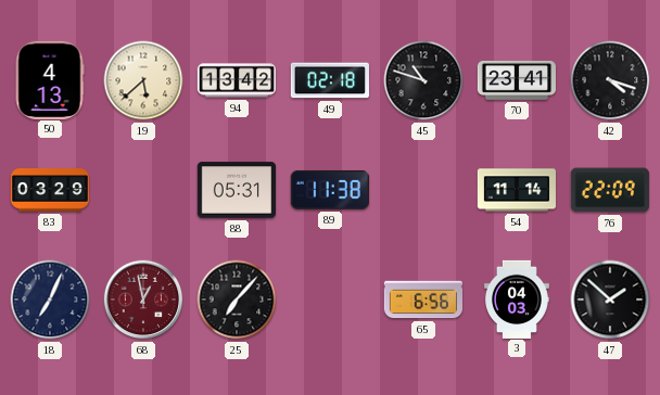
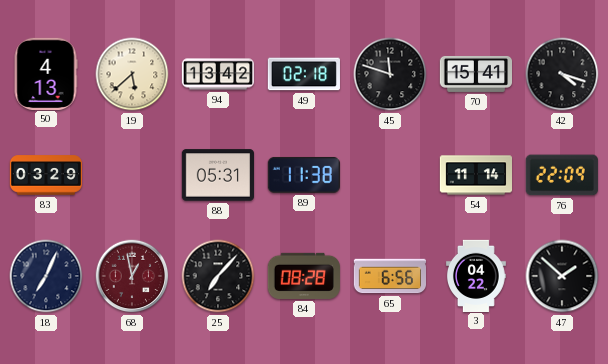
45: 10:48 -> 11:48 (390, 74)
70: 23:41 -> 15:41 (475, 74)
84: none -> 08:28 (304, 276)
3: 04:03 -> 04:22 (476, 275)
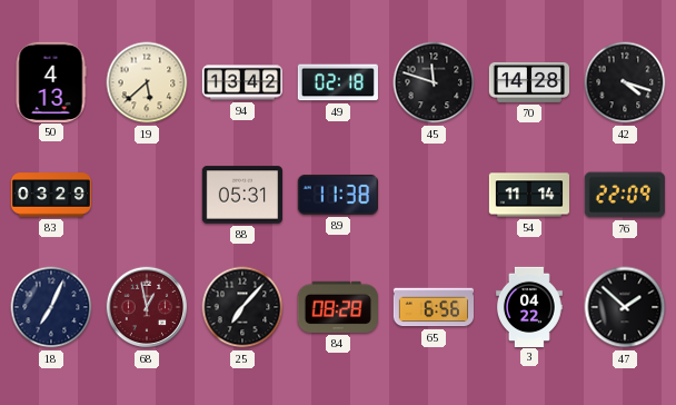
70: 15:41 -> 14:28 (528, 82)
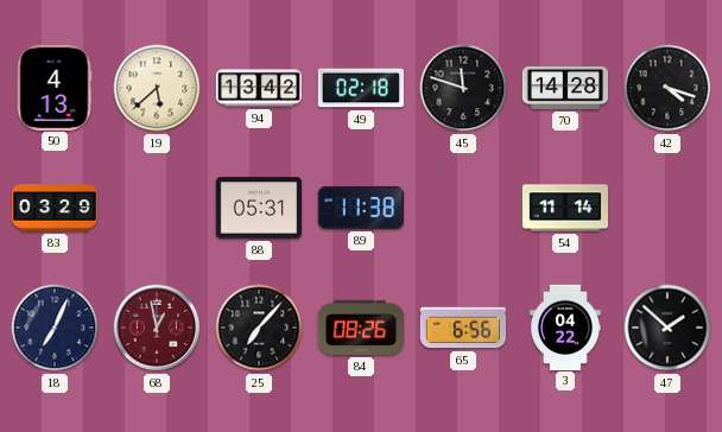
76: 22:09 -> none (625, 195)
84: 08:28 -> 08:26 (361, 328)
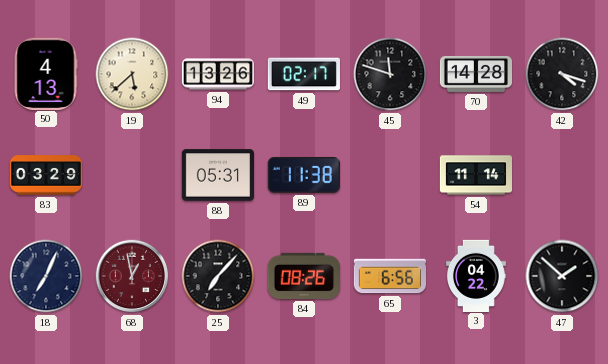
94: 13:42 -> 13:26 (218, 74)
49: 02:18 -> 02:17 (304, 74)
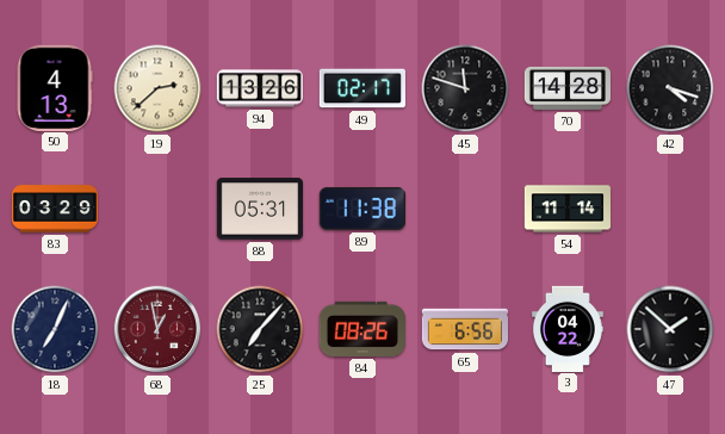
19: 5:38 -> 2:38 (157, 88)
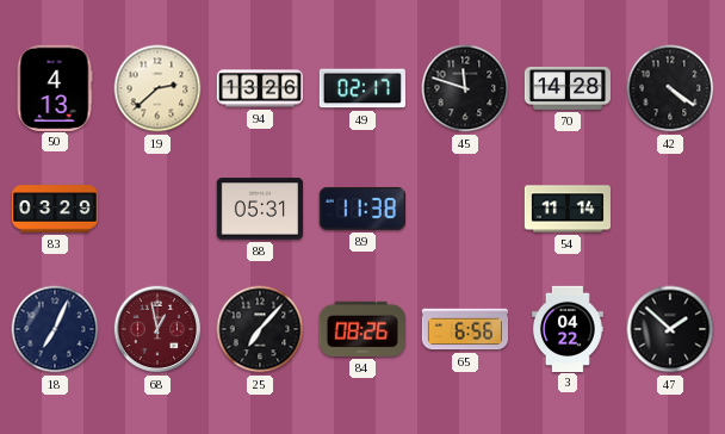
42: 4:18 -> 4:21 (670, 88)
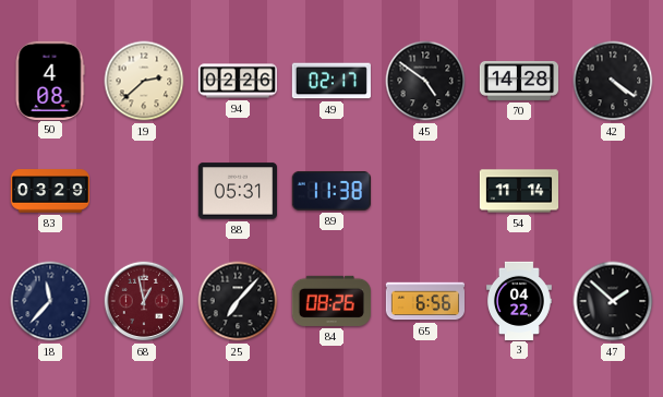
50: 4:13 -> 4:08 (50, 80)
94: 13:26 -> 02:26 (238, 81)
45: 11:48 -> 4:51 (425, 81)
18: 7:04 -> 11:37 (50, 301)
